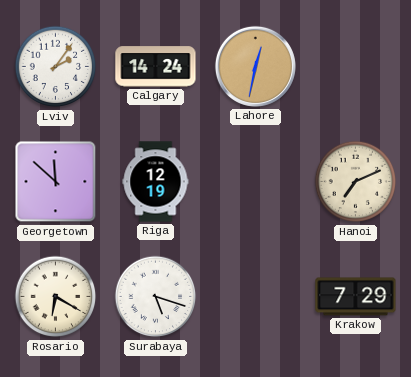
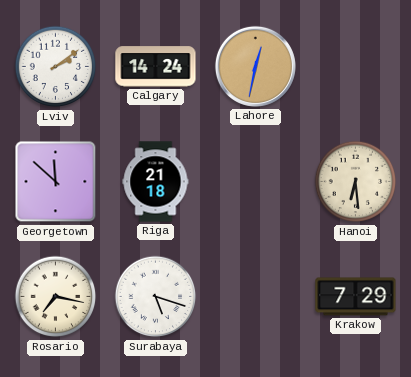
Lviv: 2:06 -> 2:09 (56, 67)
Riga: 12:19 -> 21:18 (156, 182)
Hanoi: 7:11 -> 6:29 (356, 182)
Rosario: 6:20 -> 7:17 (56, 297)
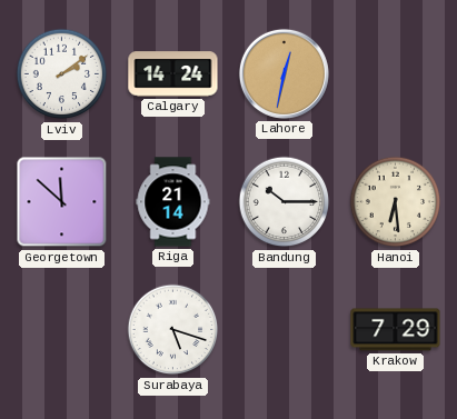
Riga: 21:18 -> 21:14 (173, 202)
Bandung: none -> 10:15 (285, 202)
Rosario: 7:17 -> none (56, 297)
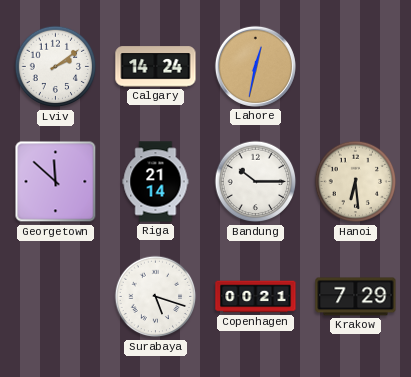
Copenhagen: none -> 00:21 (256, 297)
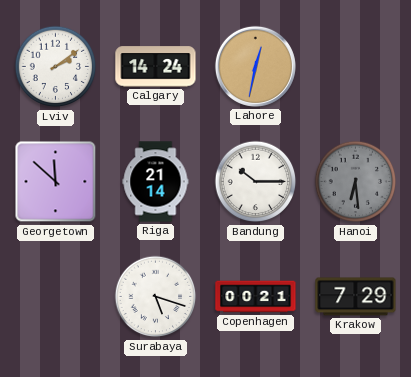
Hanoi dial: cream -> grey (356, 182)
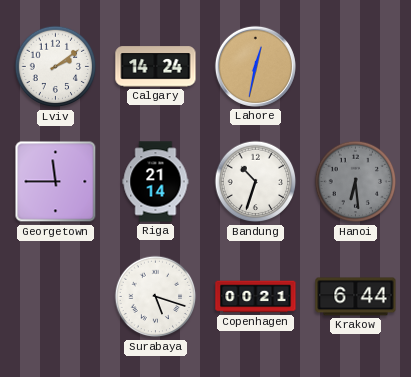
Georgetown: 11:52 -> 11:45 (56, 182)
Bandung: 10:15 -> 10:33 (256, 182)
Krakow: 7:29 -> 6:44 (356, 297)
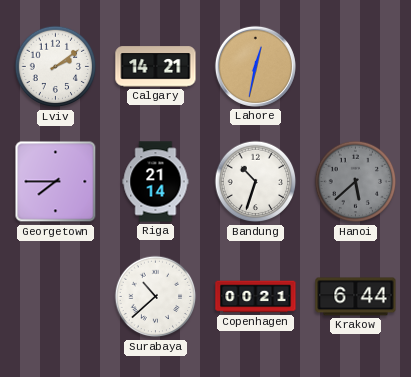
Calgary: 14:24 -> 14:21 (156, 67)
Georgetown: 11:45 -> 7:45 (56, 182)
Hanoi: 6:29 -> 5:38 (356, 182)
Surabaya: 5:18 -> 10:38 (156, 297)
